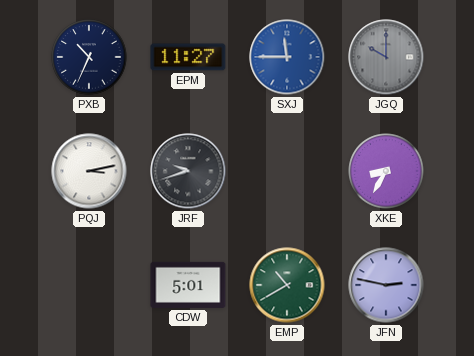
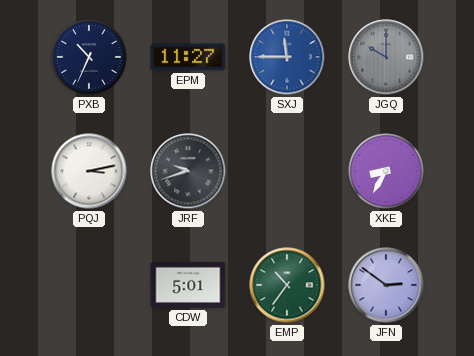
EMP: 10:40 -> 10:36 (287, 285)
JFN: 2:47 -> 2:51 (386, 285)
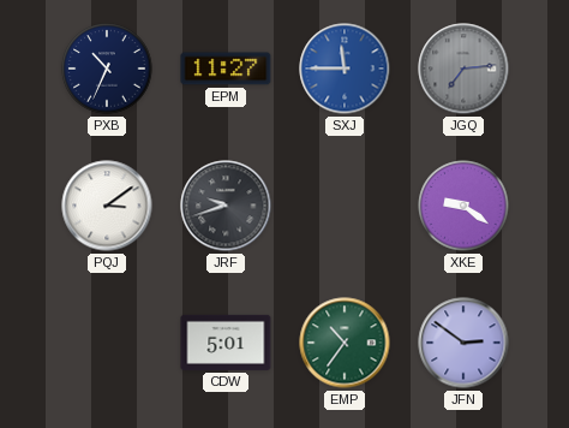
JGQ: 10:00 -> 7:14 (463, 69)
PQJ: 3:13 -> 3:09 (107, 206)
XKE: 8:35 -> 9:21 (463, 206)
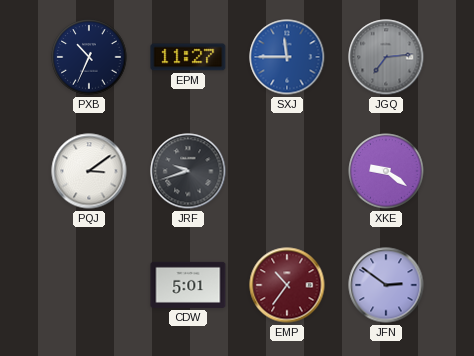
EMP dial: green -> burgundy (287, 285)
